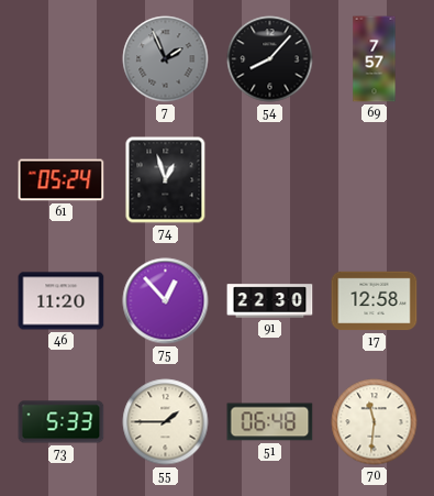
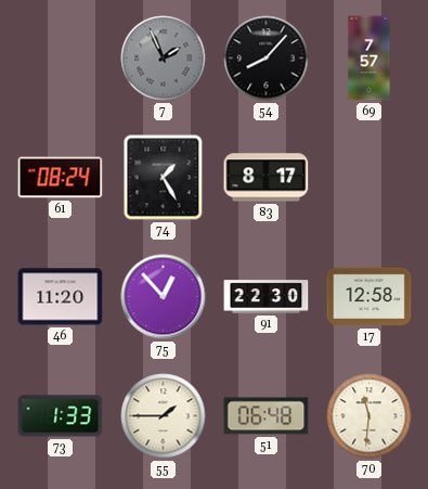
61: 05:24 -> 08:24 (61, 178)
74: 12:57 -> 1:25 (164, 178)
83: none -> 8:17 (267, 178)
73: 5:33 -> 1:33 (61, 416)
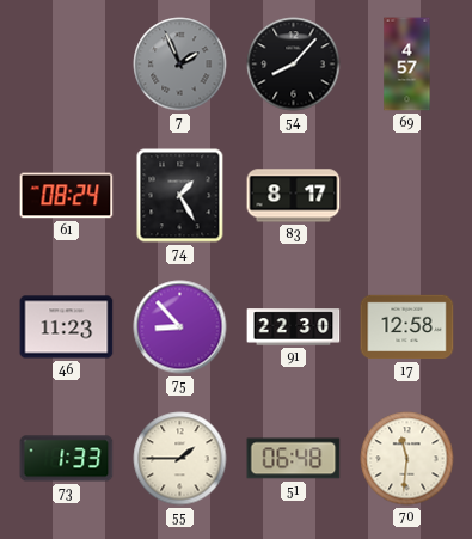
69: 7:57 -> 4:57 (407, 65)
46: 11:20 -> 11:23 (67, 327)
75: 12:53 -> 8:53 (180, 327)
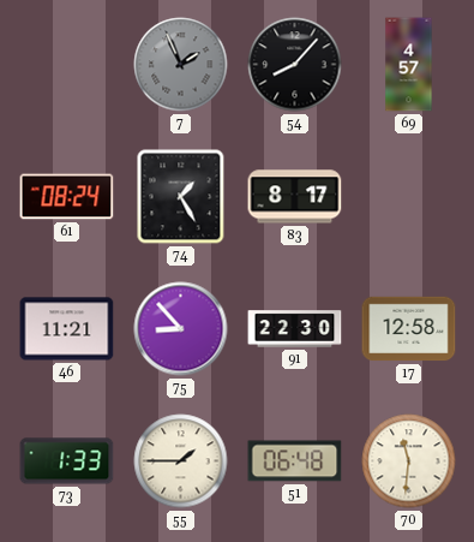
46: 11:23 -> 11:21 (67, 329)
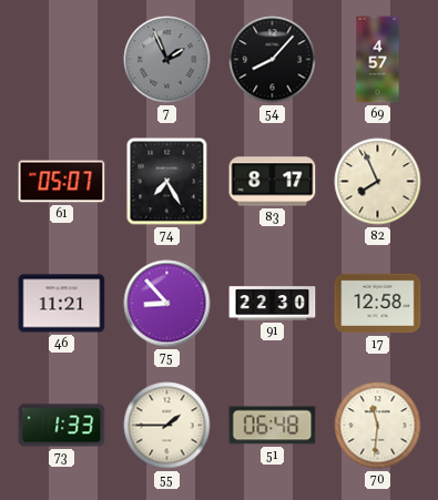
61: 08:24 -> 05:07 (62, 182)
74: 1:25 -> 7:25 (167, 182)
82: none -> 7:56 (378, 182)
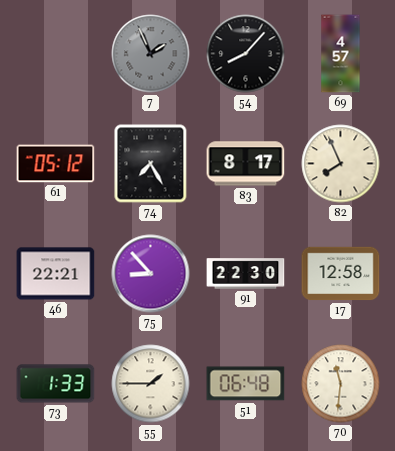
61: 05:07 -> 05:12 (56, 164)
46: 11:21 -> 22:21 (56, 274)
